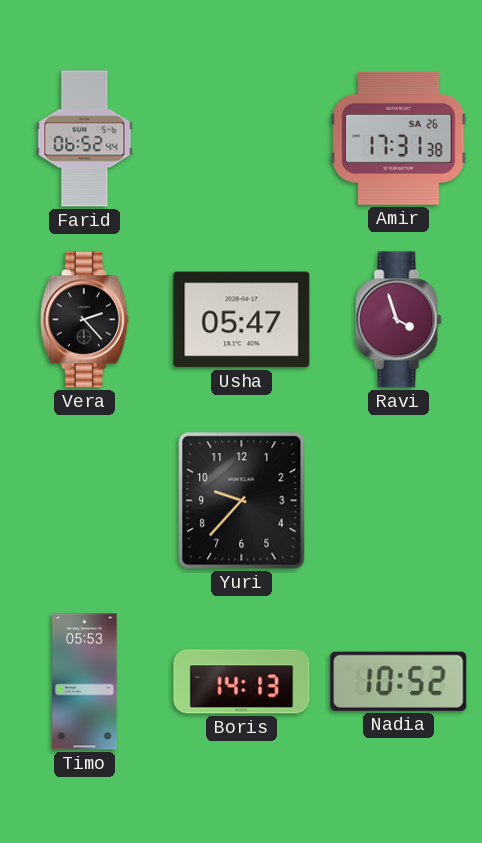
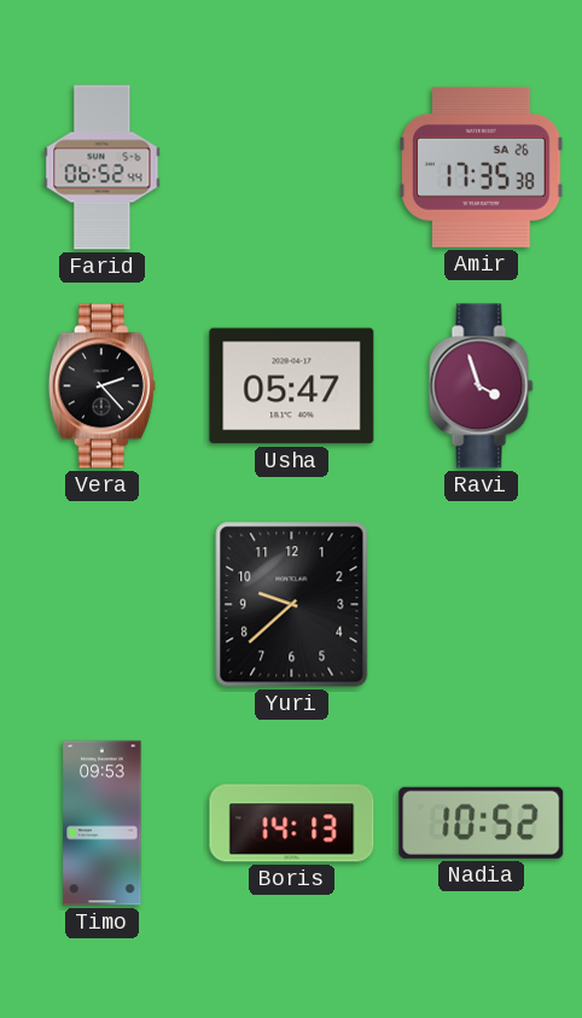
Amir: 17:31 -> 17:35 (482, 167)
Yuri: 9:37 -> 9:38 (292, 605)
Timo: 05:53 -> 09:53 (103, 824)
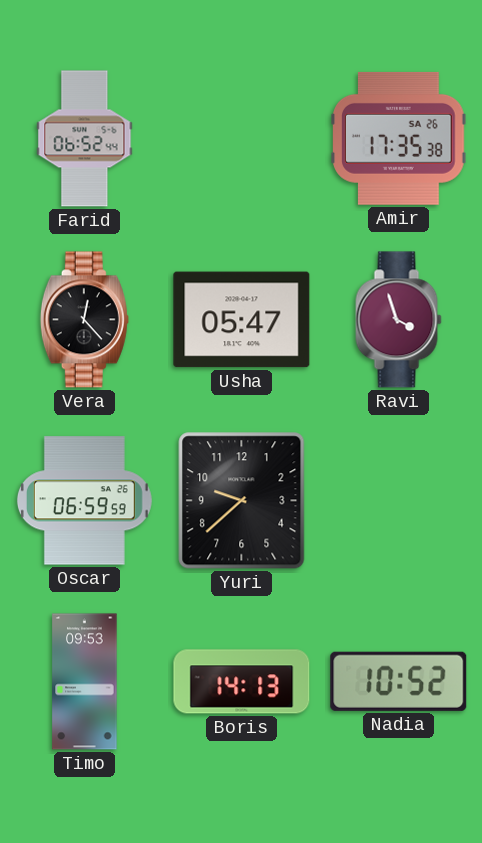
Vera: 2:23 -> 12:23 (84, 320)
Oscar: none -> 06:59 (84, 501)
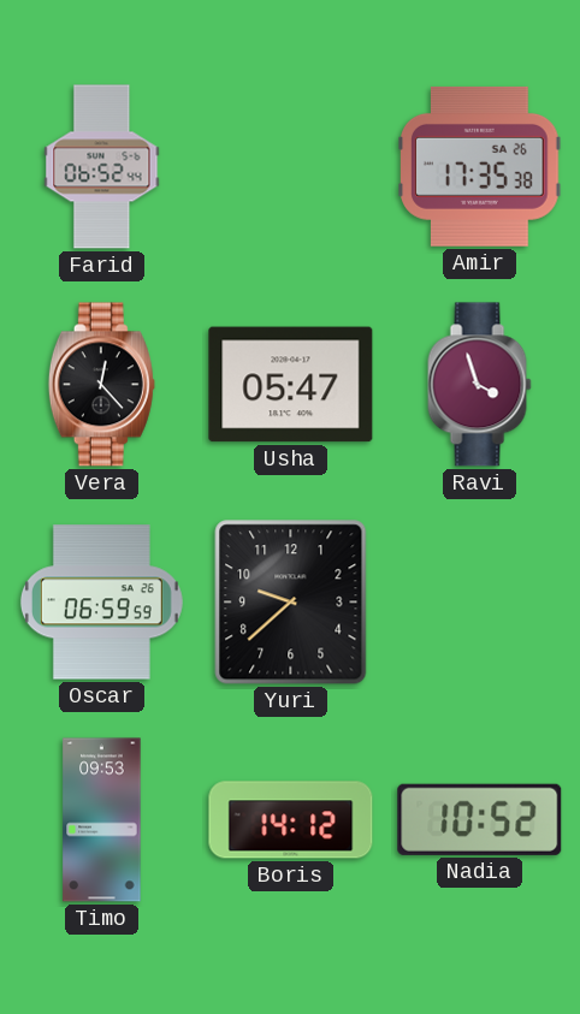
Boris: 14:13 -> 14:12 (291, 820)
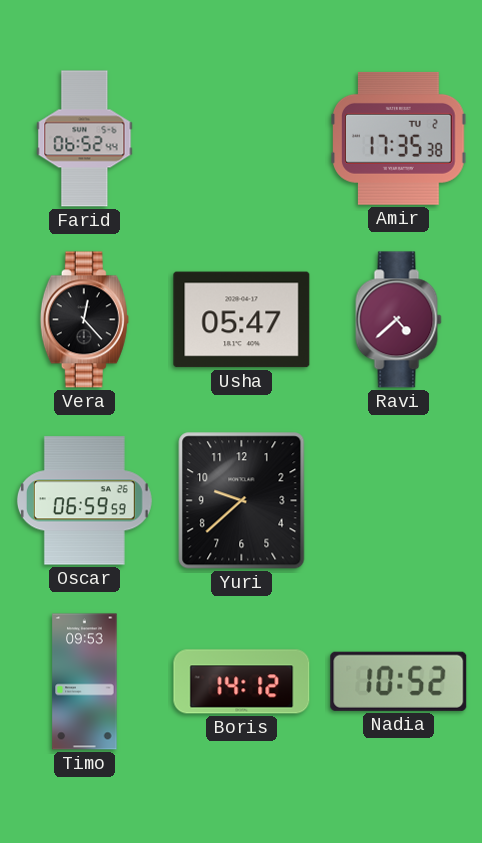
Amir date: SA 26 -> TU 2 (399, 138)
Ravi: 3:57 -> 4:38 (399, 320)
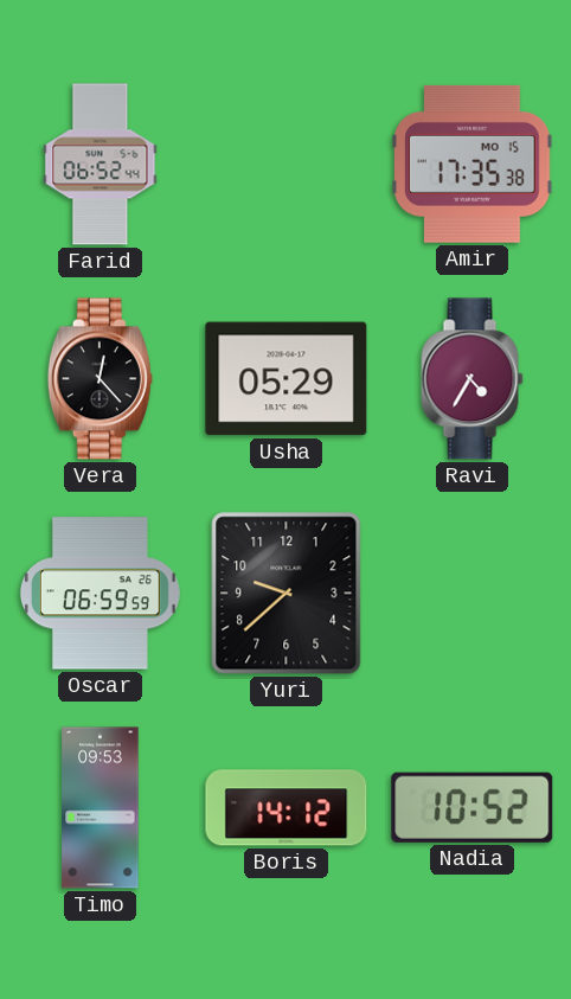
Amir date: TU 2 -> MO 15 (473, 164)
Usha: 05:47 -> 05:29 (287, 379)
Ravi: 4:38 -> 4:35 (473, 379)
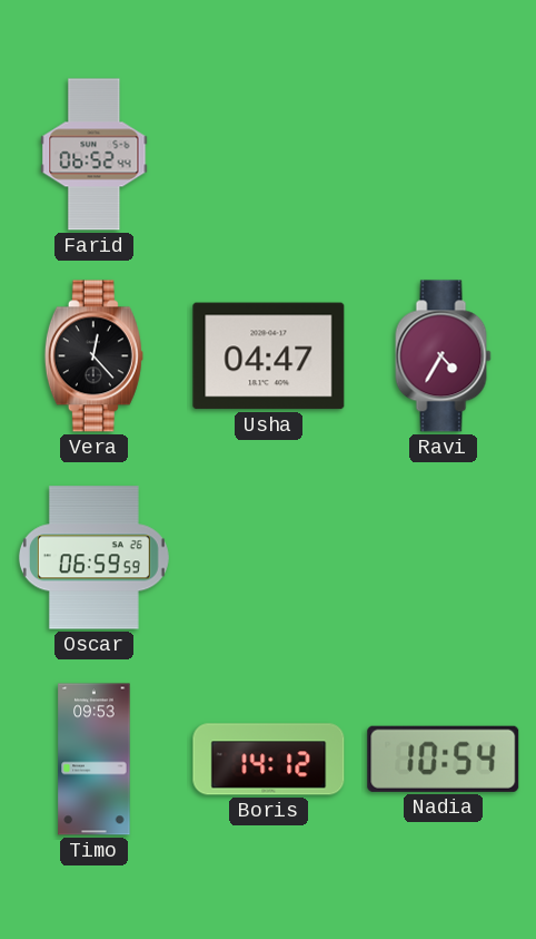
Amir: 17:35 -> none (473, 164)
Usha: 05:29 -> 04:47 (269, 356)
Yuri: 9:38 -> none (287, 594)
Nadia: 10:52 -> 10:54 (444, 759)
